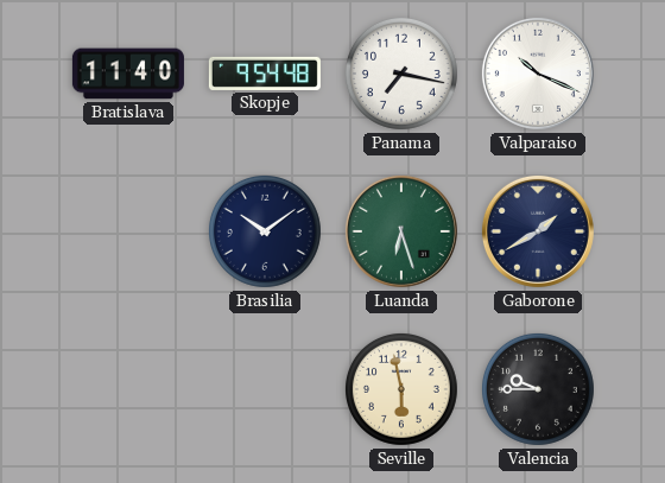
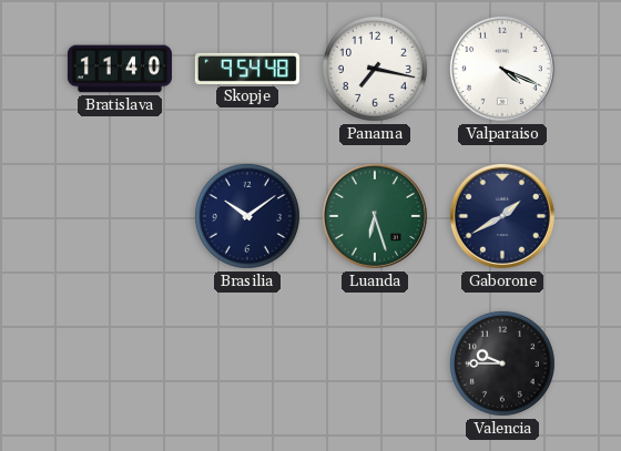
Valparaiso: 10:19 -> 4:19 (502, 69)
Seville: 5:58 -> none (401, 389)
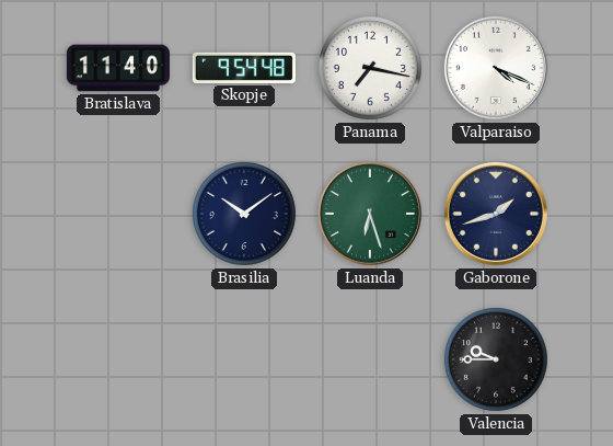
Gaborone: 1:40 -> 1:42 (496, 214)
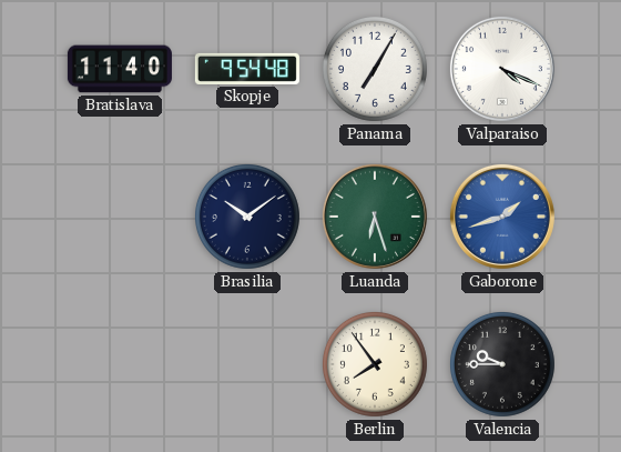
Panama: 7:17 -> 7:05 (375, 69)
Gaborone dial: navy -> blue (502, 217)
Berlin: none -> 7:54 (375, 364)
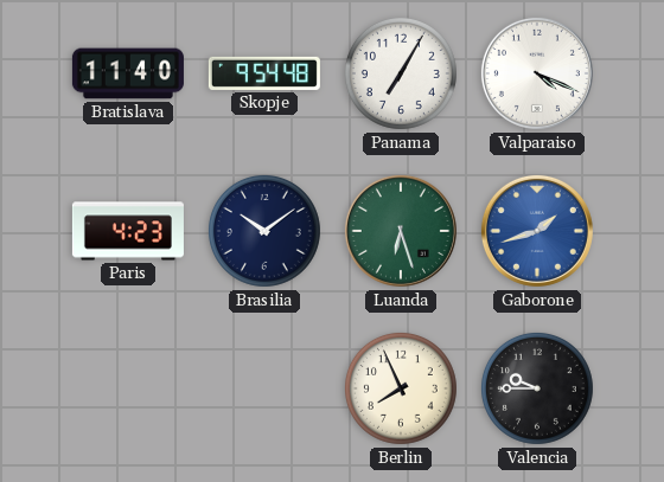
Paris: none -> 4:23 (128, 231)
Berlin: 7:54 -> 7:56 (401, 388)
